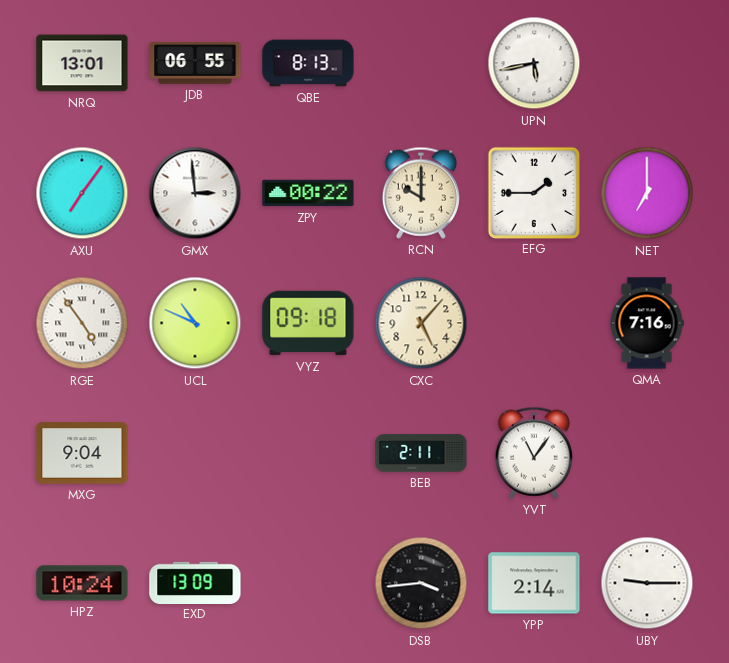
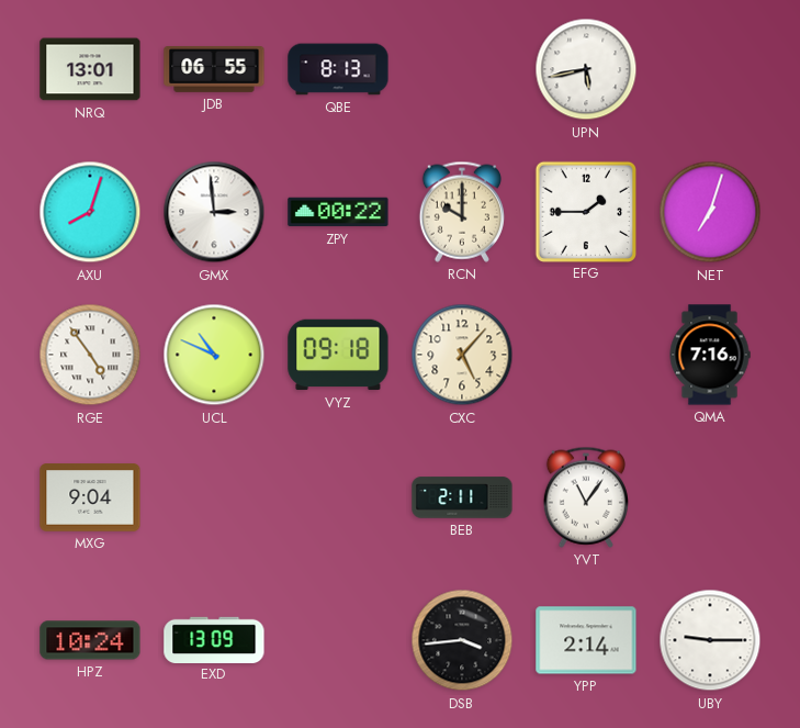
AXU: 7:06 -> 8:03 (90, 212)
NET: 7:00 -> 7:03 (710, 212)
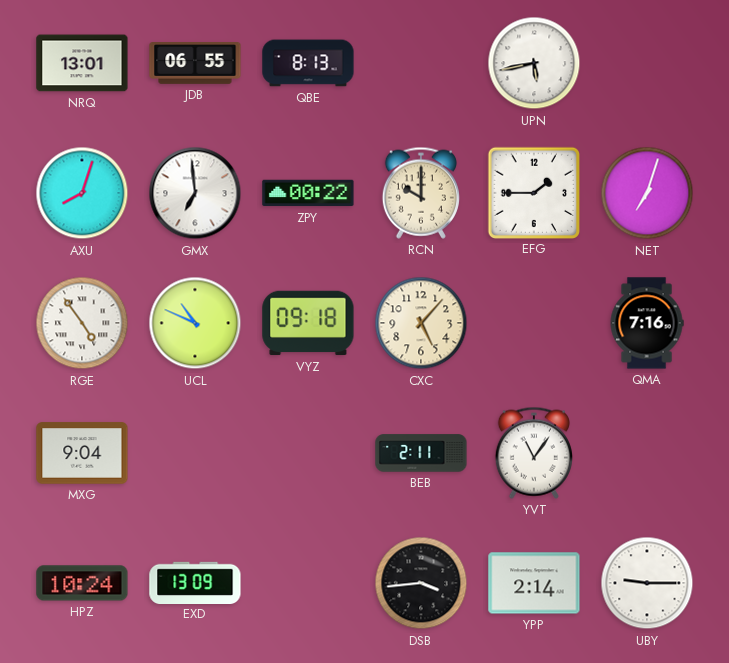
GMX: 2:59 -> 6:59 (195, 193)
